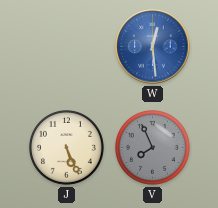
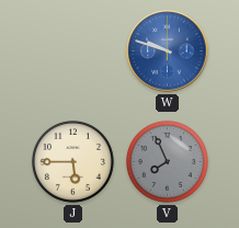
W: 12:29 -> 9:48 (168, 52)
J: 5:26 -> 5:45 (73, 162)
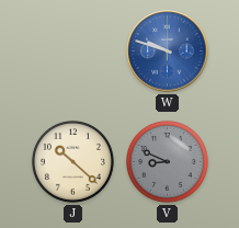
J: 5:45 -> 10:22 (73, 162)
V: 7:56 -> 8:49 (168, 162)
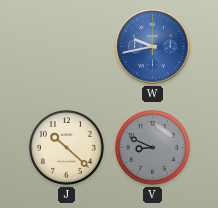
W: 9:48 -> 9:43 (153, 47)
